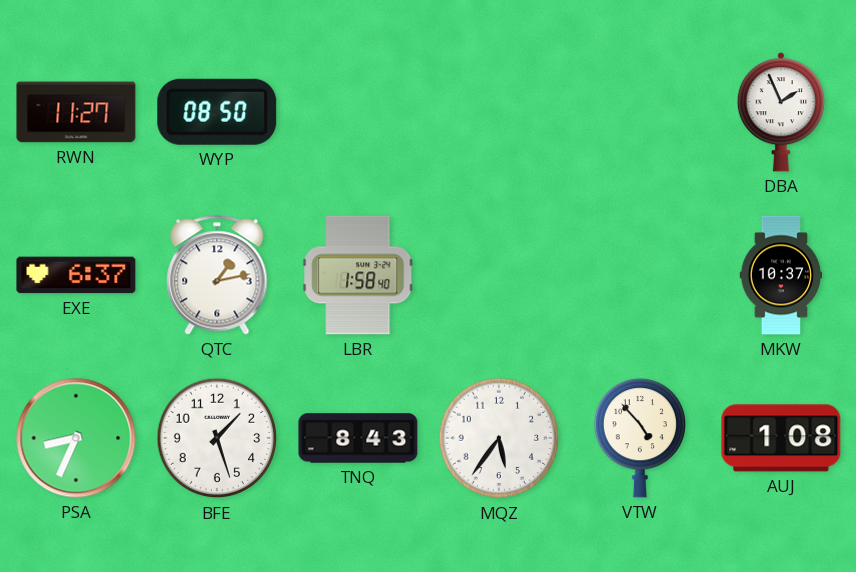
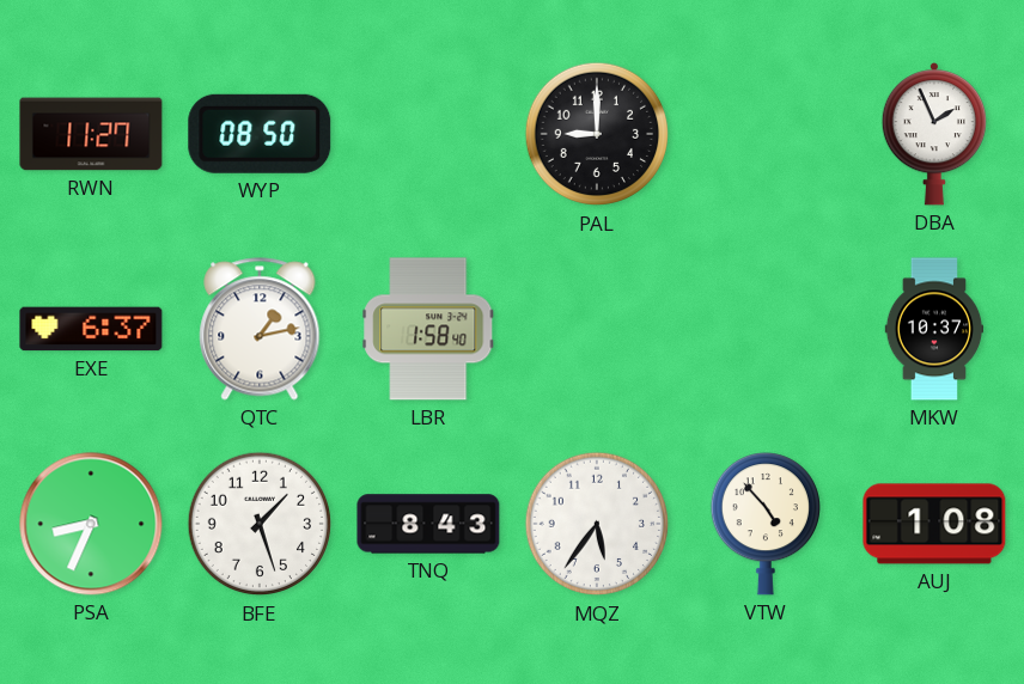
PAL: none -> 9:00 (597, 134)
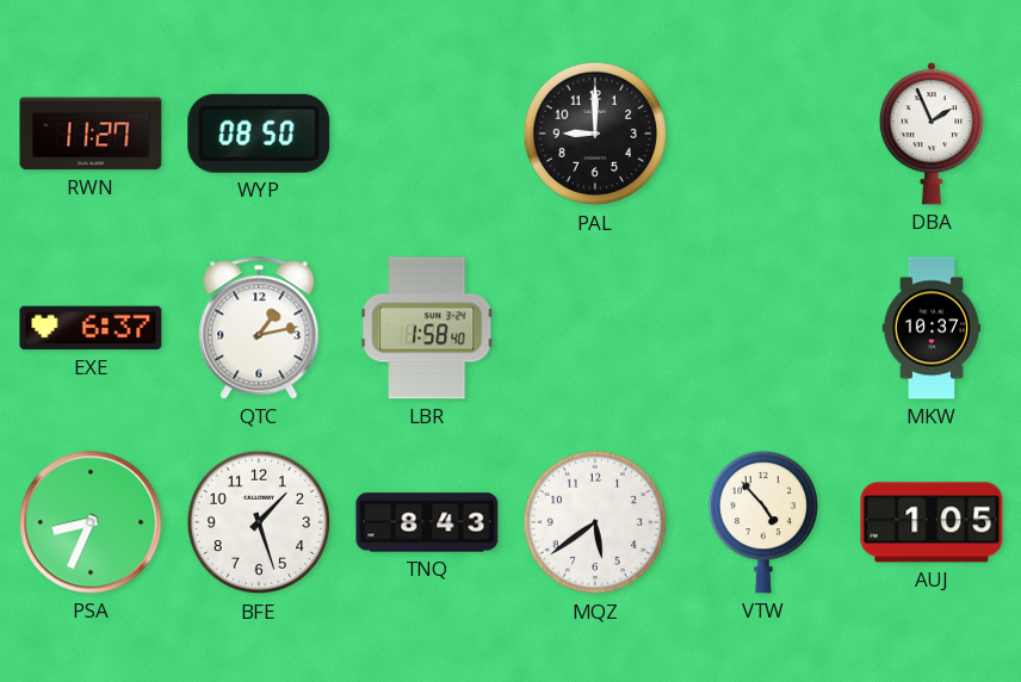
MQZ: 5:36 -> 5:39 (595, 522)
AUJ: 1:08 -> 1:05 (932, 522)
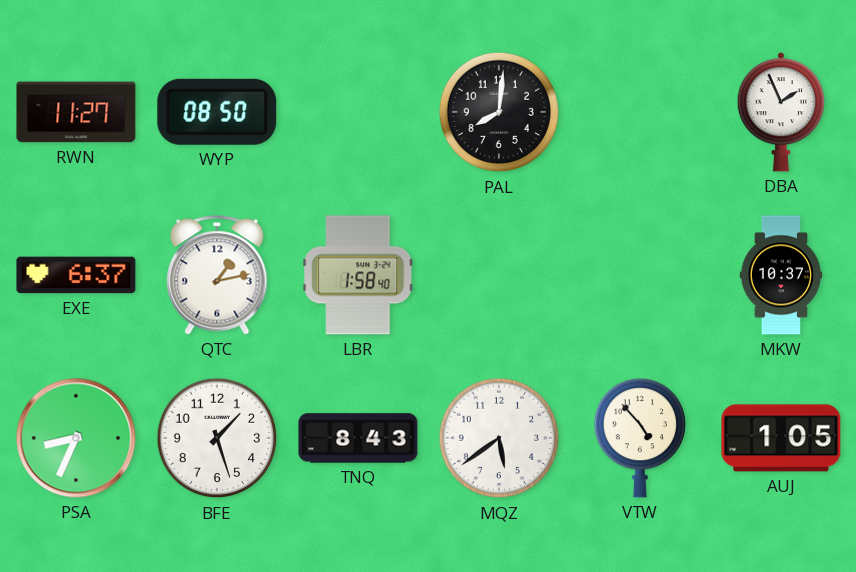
PAL: 9:00 -> 8:01 (499, 112)
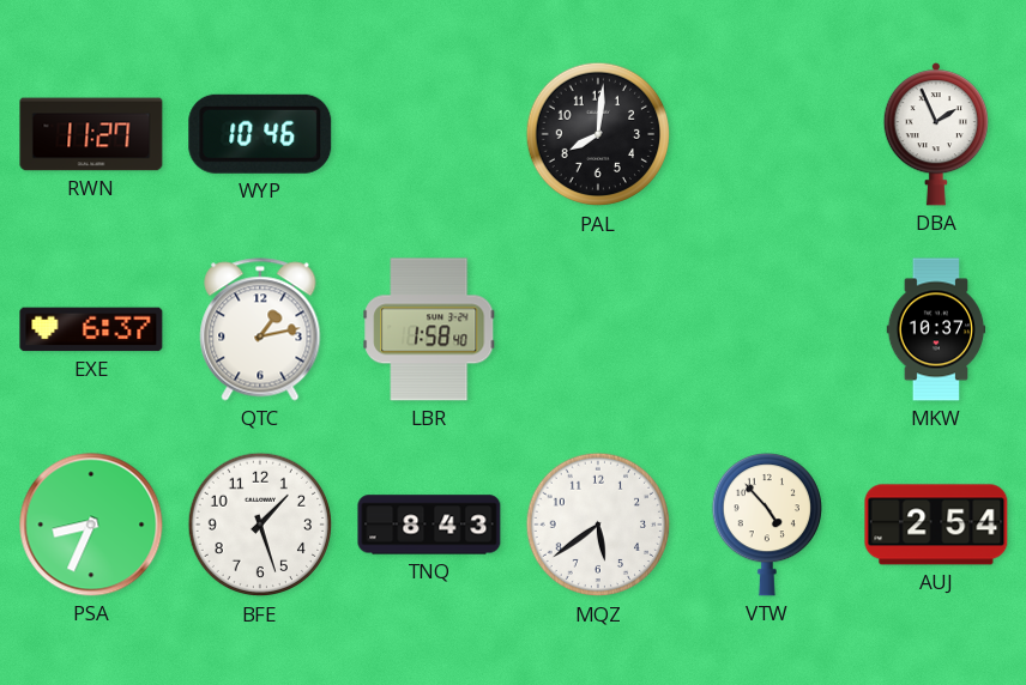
WYP: 08:50 -> 10:46 (260, 134)
AUJ: 1:05 -> 2:54 (936, 525)
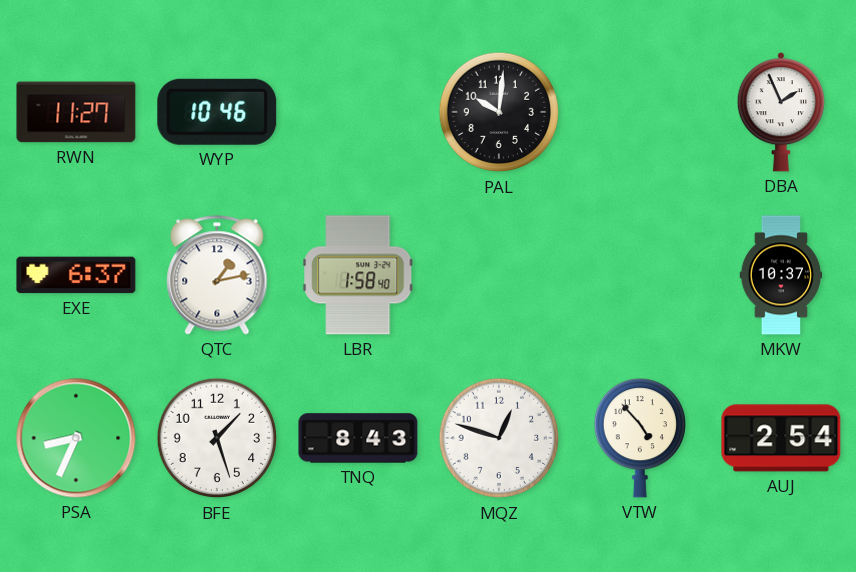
PAL: 8:01 -> 10:01 (499, 112)
MQZ: 5:39 -> 12:48 (499, 438)
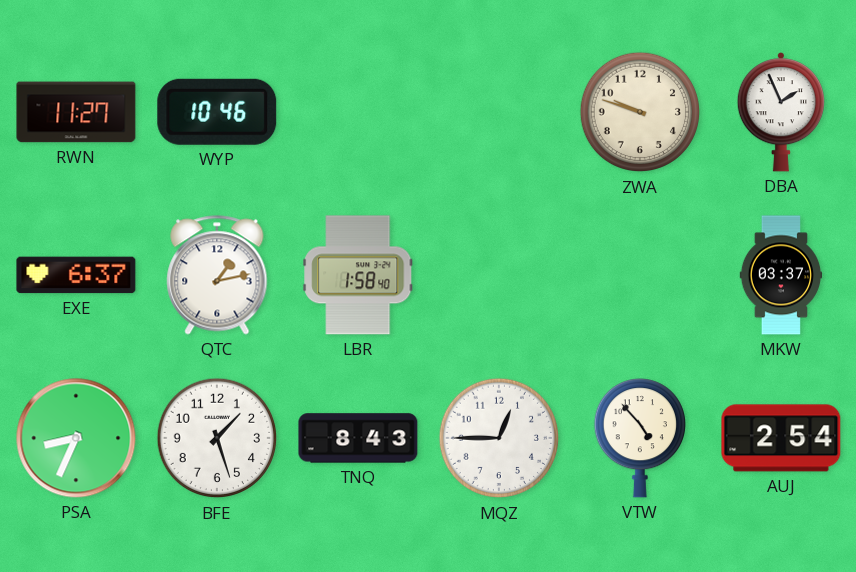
PAL: 10:01 -> none (499, 112)
ZWA: none -> 9:48 (640, 112)
MKW: 10:37 -> 03:37 (781, 275)
MQZ: 12:48 -> 12:45 (499, 438)
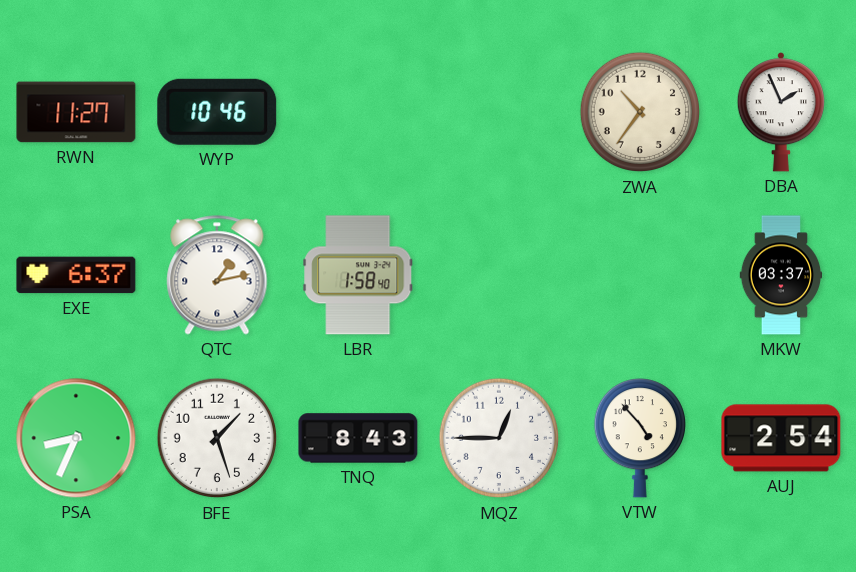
ZWA: 9:48 -> 10:36 (640, 112)
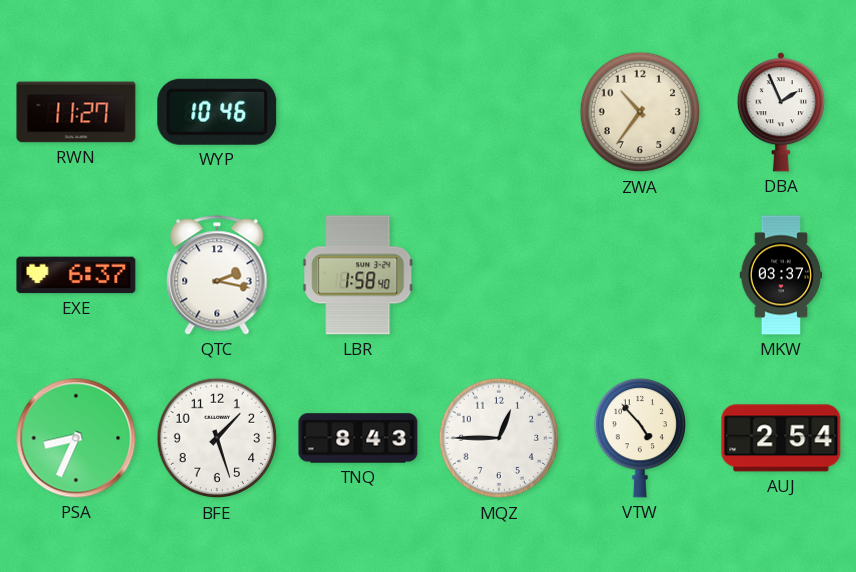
QTC: 1:13 -> 2:17 (217, 275)
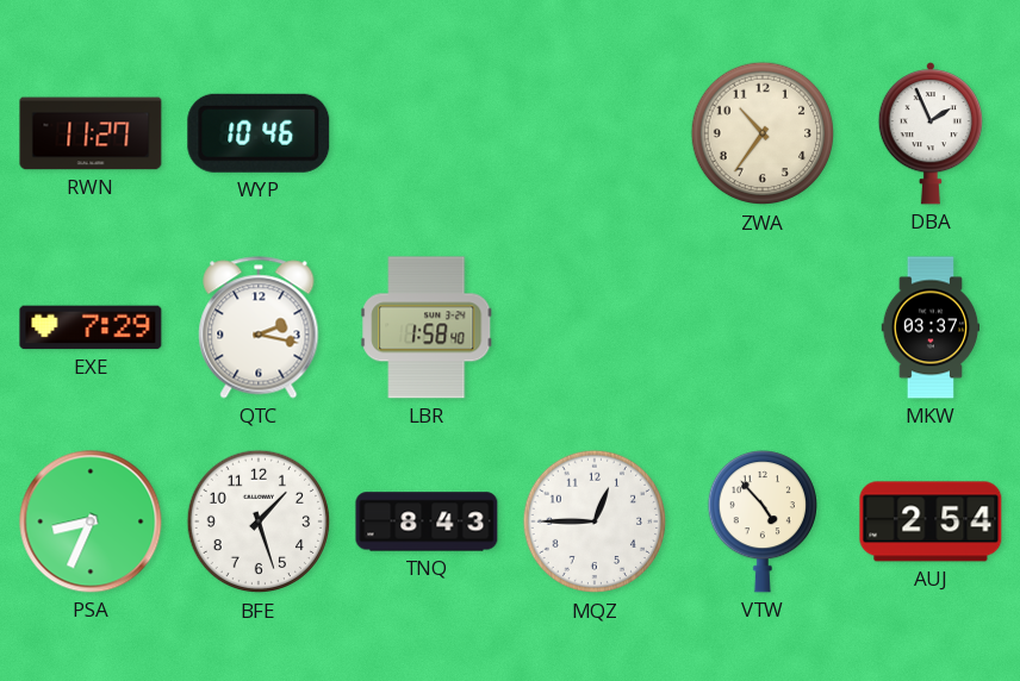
EXE: 6:37 -> 7:29 (91, 327)
